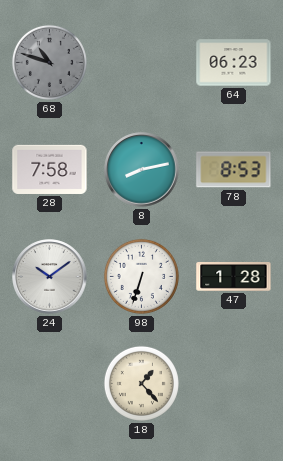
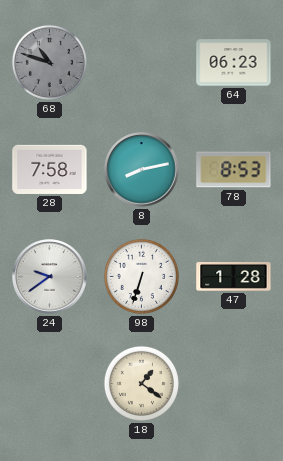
24: 10:09 -> 9:39 (50, 277)
18: 1:23 -> 1:21 (141, 383)
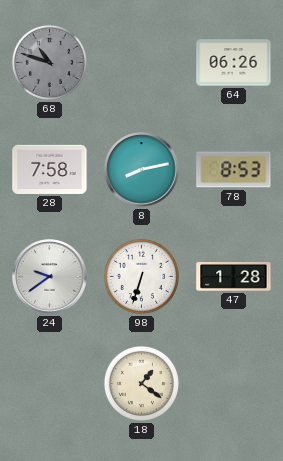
64: 06:23 -> 06:26 (234, 63)
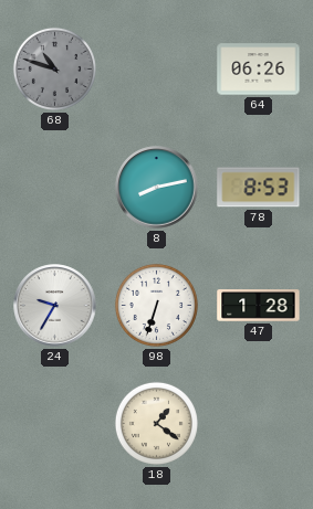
28: 7:58 -> none (50, 169)
24: 9:39 -> 9:35 (55, 306)
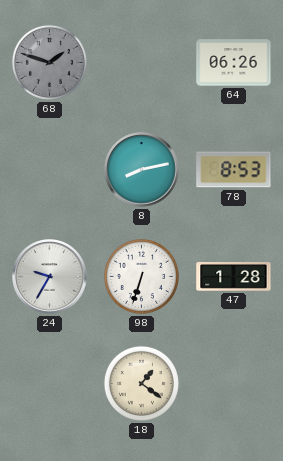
68: 10:48 -> 1:48 (49, 62)
